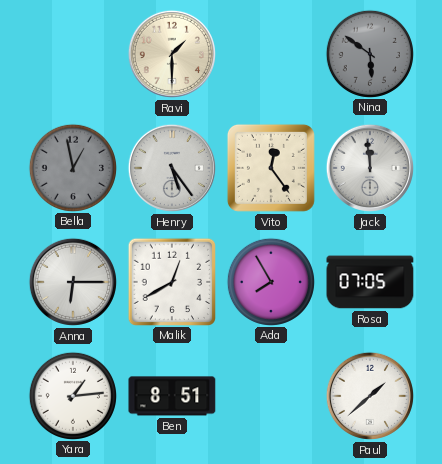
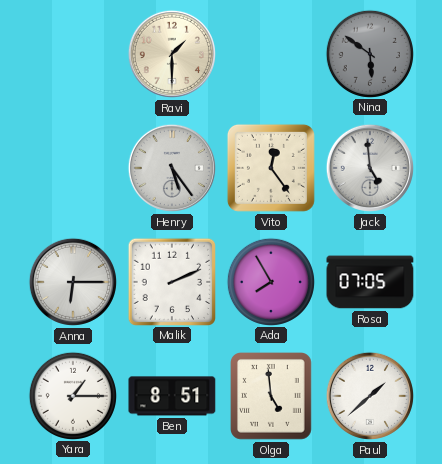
Bella: 12:58 -> none (72, 167)
Jack: 11:59 -> 4:59 (370, 168)
Malik: 12:40 -> 2:11 (171, 281)
Yara: 1:14 -> 1:15 (72, 395)
Olga: none -> 4:59 (272, 397)
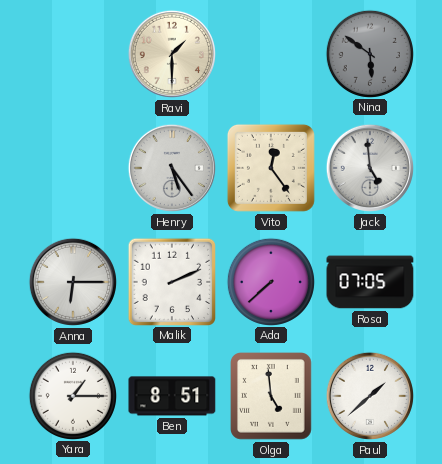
Ada: 7:55 -> 7:38 (270, 281)
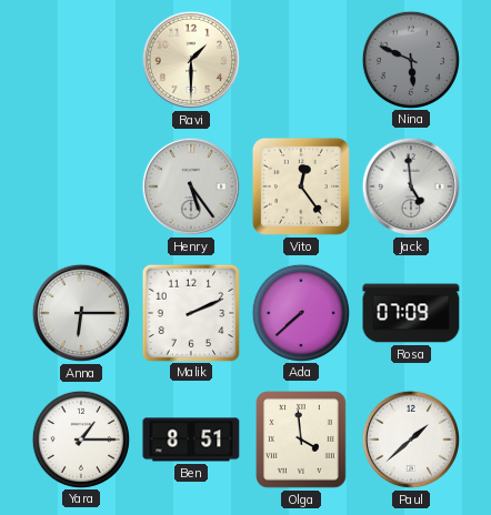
Nina: 5:51 -> 5:49 (410, 59)
Rosa: 07:05 -> 07:09 (411, 313)
Olga: 4:59 -> 3:59 (302, 441)
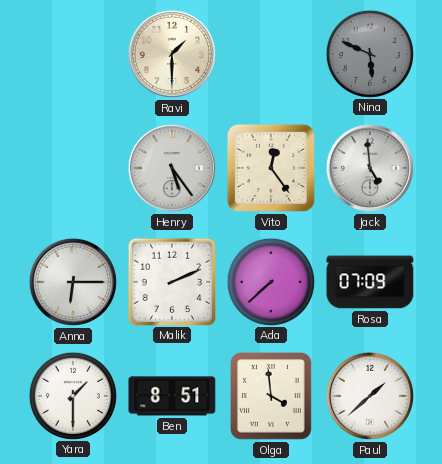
Yara: 1:15 -> 1:30 (72, 395)
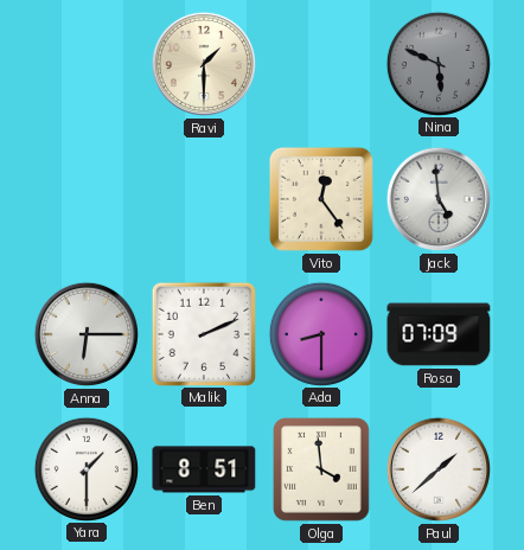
Henry: 5:24 -> none (172, 168)
Ada: 7:38 -> 8:30 (320, 333)
